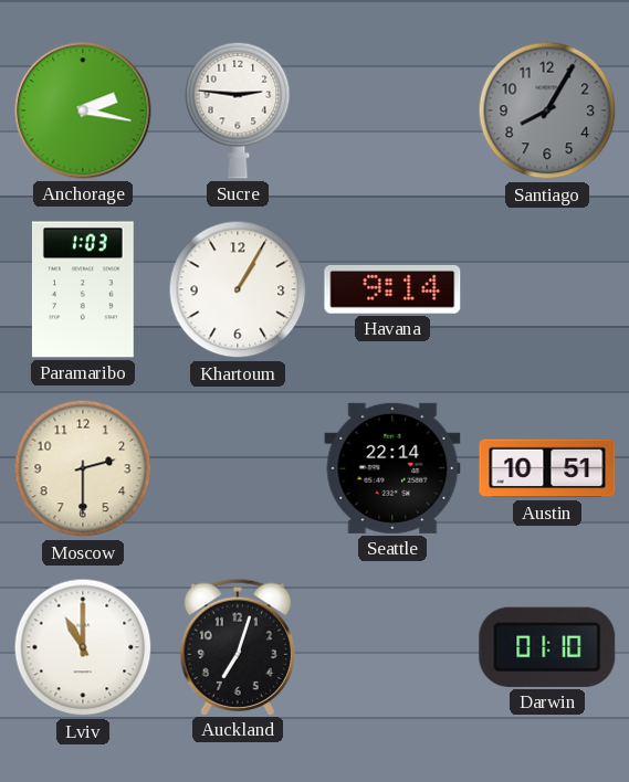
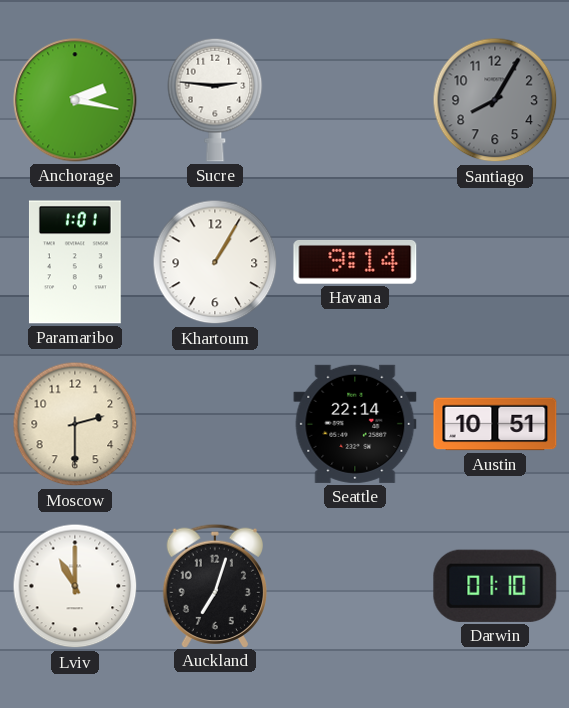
Paramaribo: 1:03 -> 1:01 (75, 262)
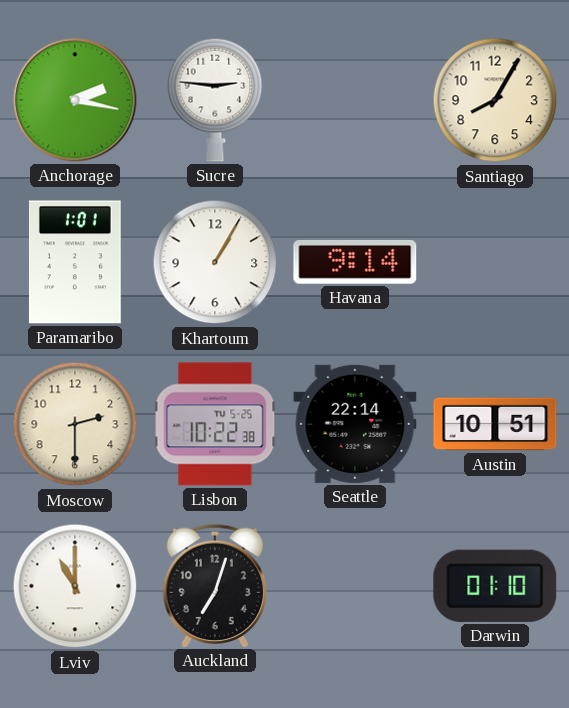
Santiago dial: grey -> cream (495, 100)
Lisbon: none -> 10:22 (215, 424)
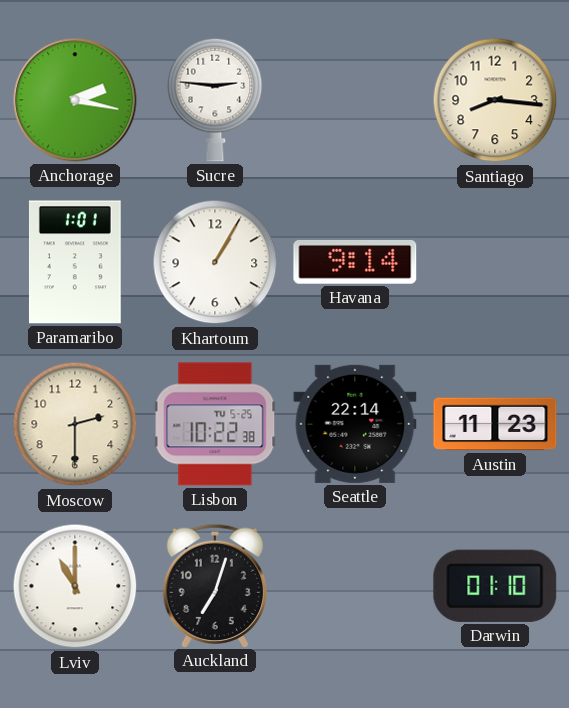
Santiago: 8:05 -> 8:16 (495, 100)
Austin: 10:51 -> 11:23 (495, 424)
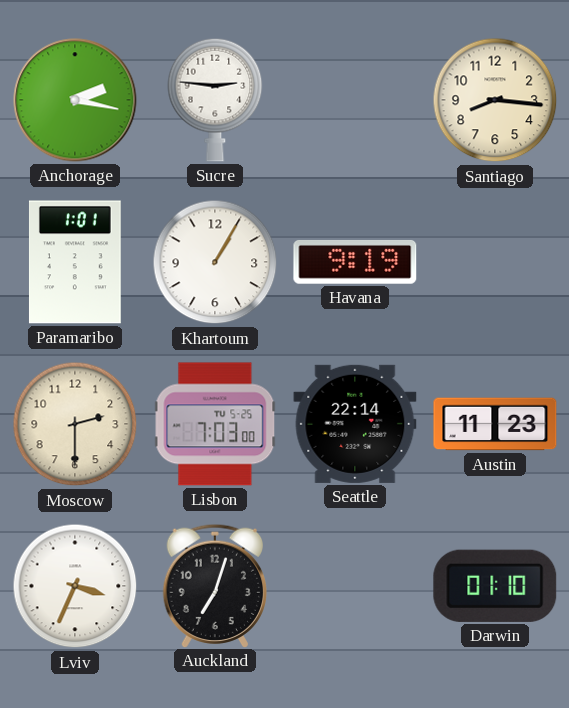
Havana: 9:14 -> 9:19 (355, 262)
Lisbon: 10:22 -> 7:03 (215, 424)
Lviv: 11:00 -> 3:34 (75, 586)
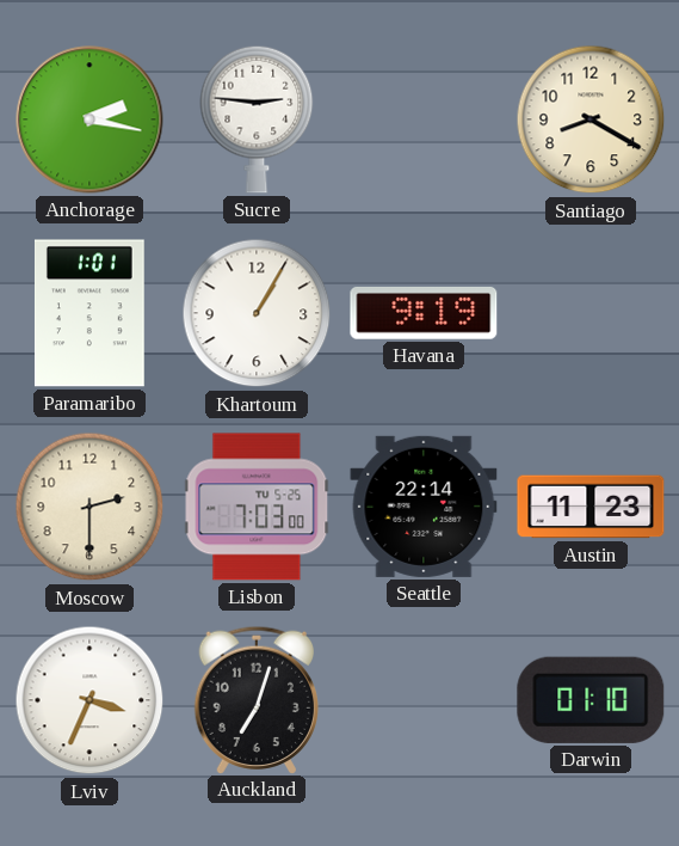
Santiago: 8:16 -> 8:20 (591, 119)
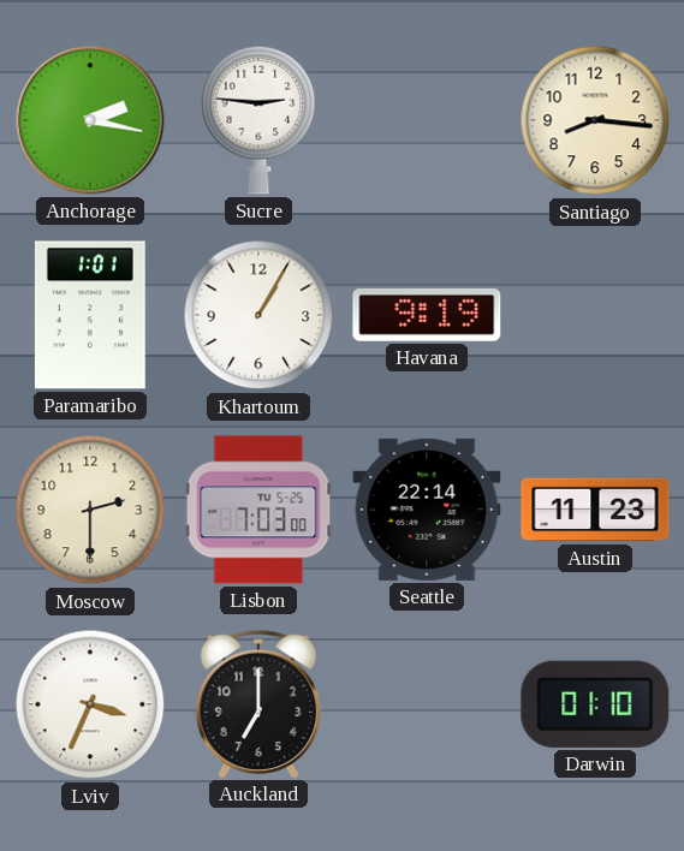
Santiago: 8:20 -> 8:16 (595, 120)
Auckland: 7:03 -> 7:00 (257, 703)
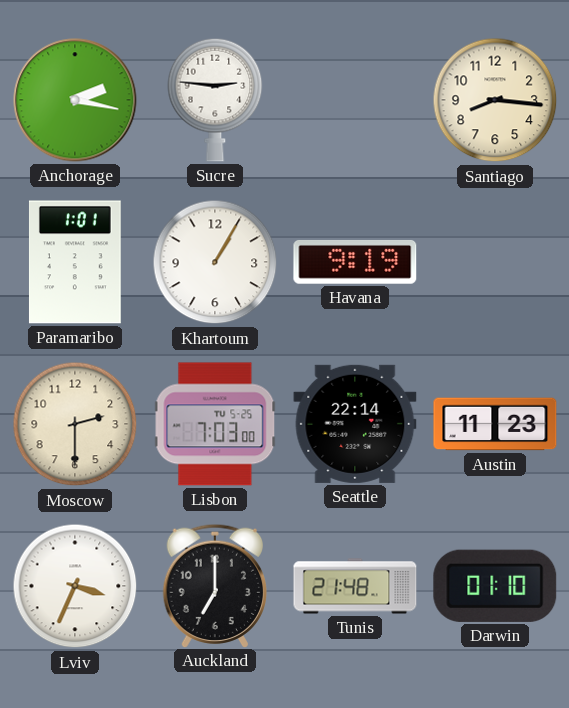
Tunis: none -> 21:48 (355, 586)
